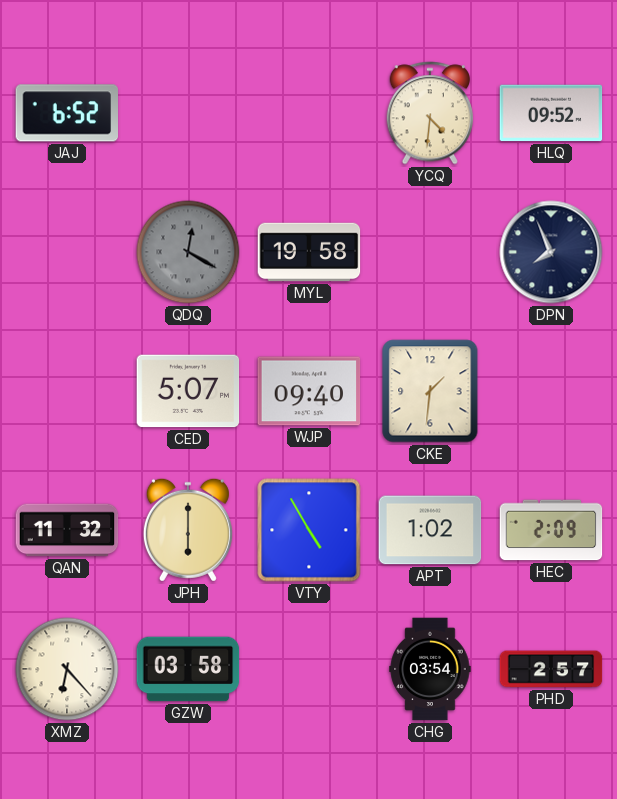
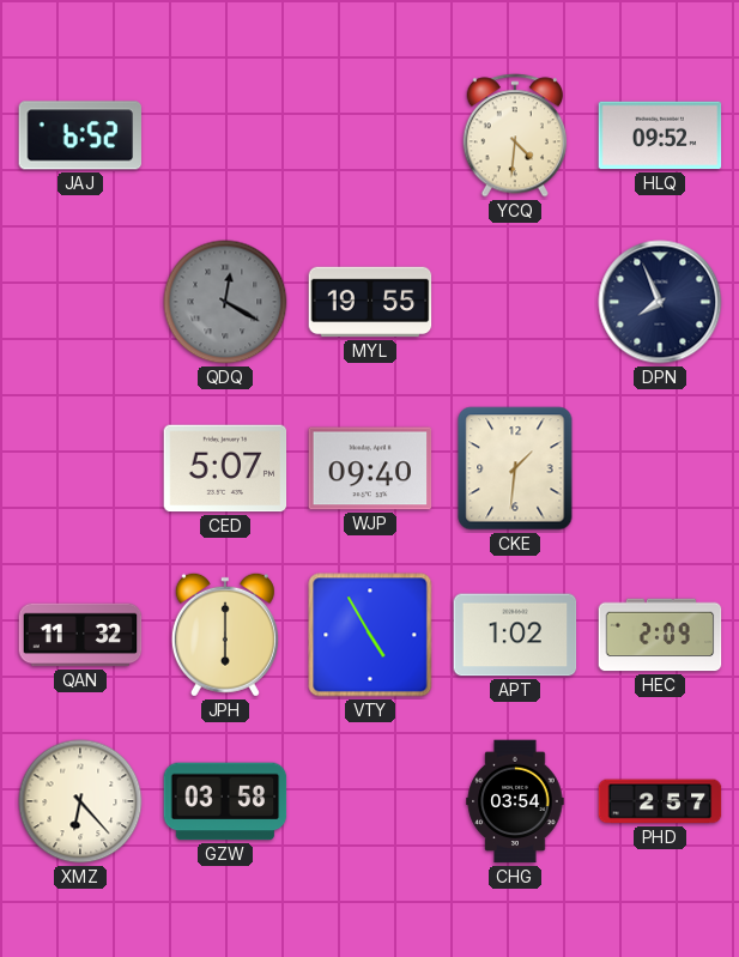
MYL: 19:58 -> 19:55 (370, 302)
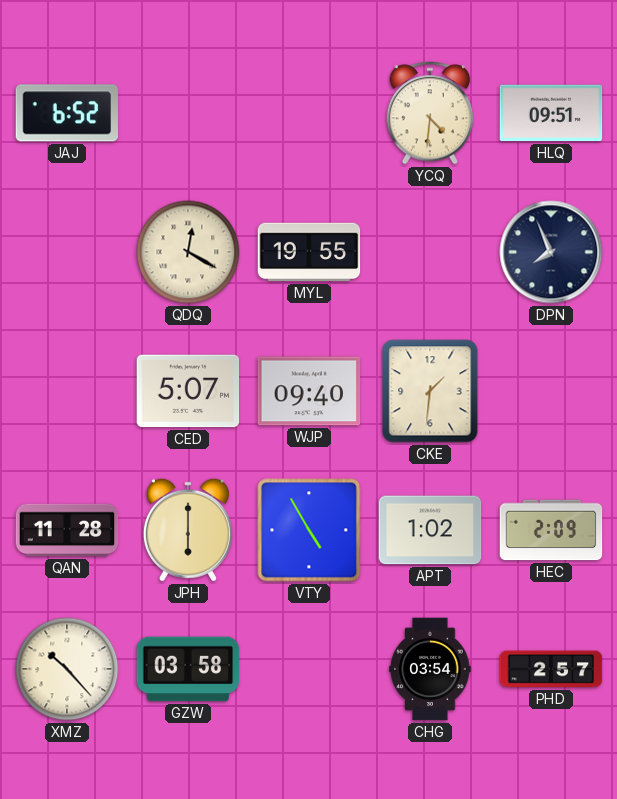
HLQ: 09:52 -> 09:51 (551, 113)
QDQ dial: grey -> cream (188, 252)
QAN: 11:32 -> 11:28 (67, 530)
XMZ: 6:23 -> 10:23 (67, 669)
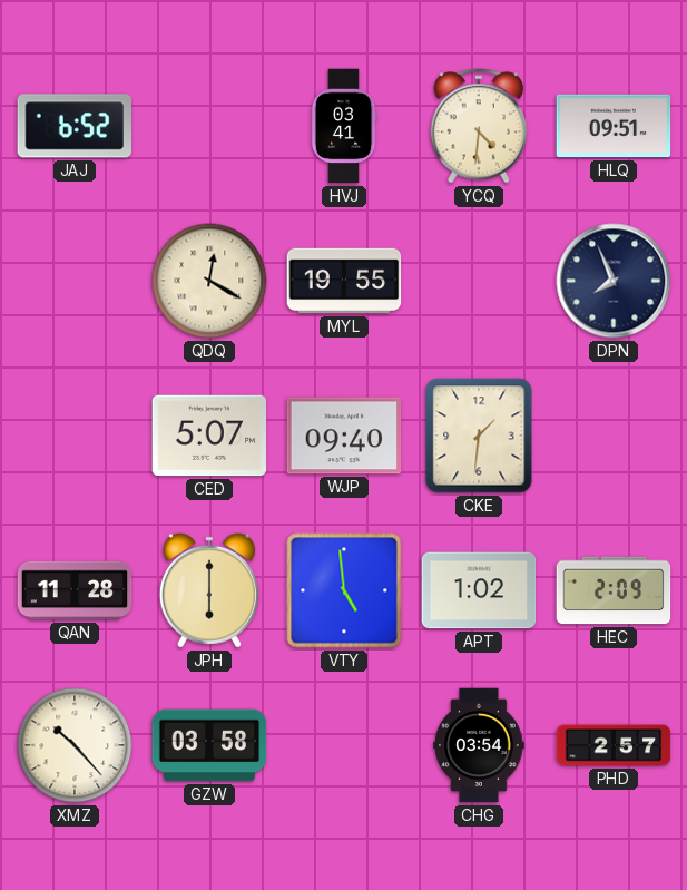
HVJ: none -> 03:41 (344, 126)
VTY: 4:55 -> 4:59 (344, 590)
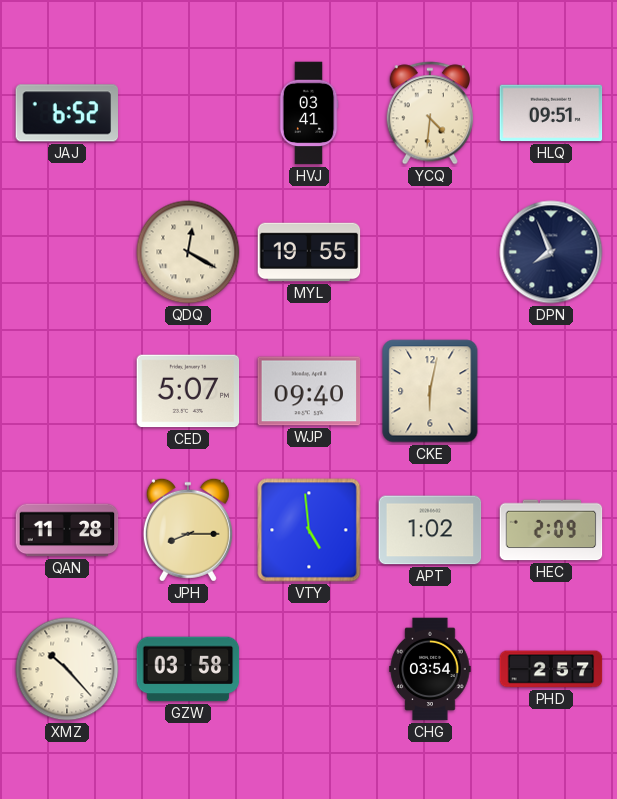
CKE: 1:31 -> 6:02 (430, 391)
JPH: 6:00 -> 8:15 (188, 530)
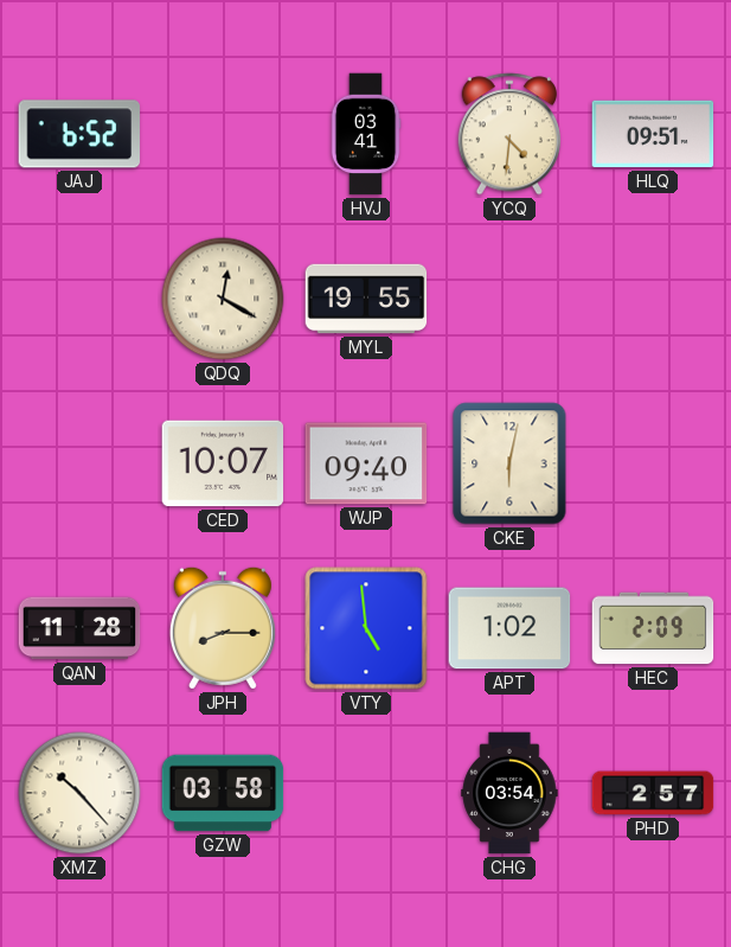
DPN: 7:56 -> none (551, 252)
CED: 5:07 -> 10:07 (223, 463)
